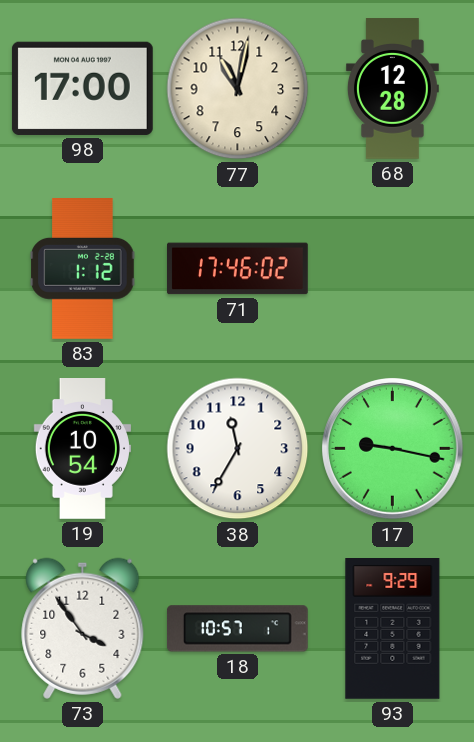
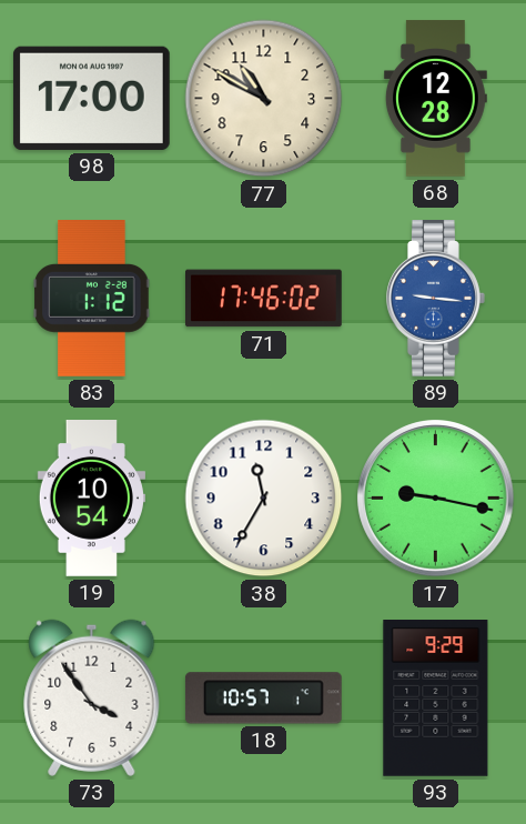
77: 11:02 -> 10:50 (264, 99)
89: none -> 9:16 (436, 299)
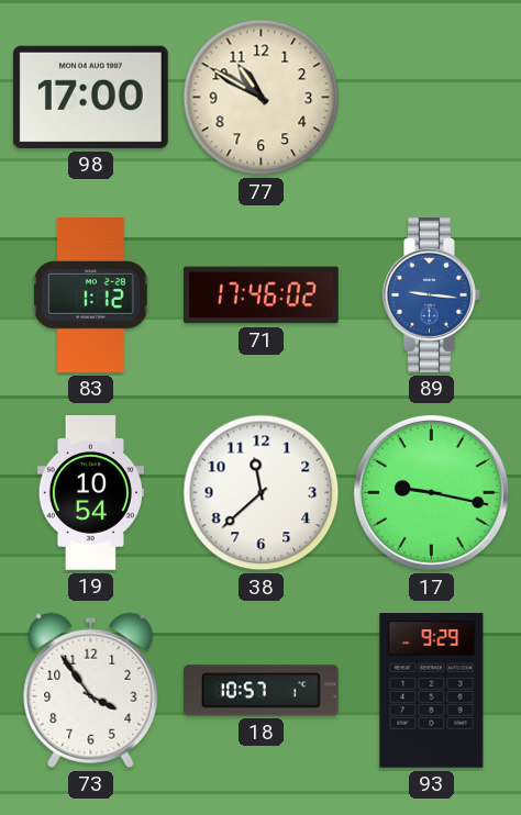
68: 12:28 -> none (435, 99)
38: 11:35 -> 11:38 (262, 493)
